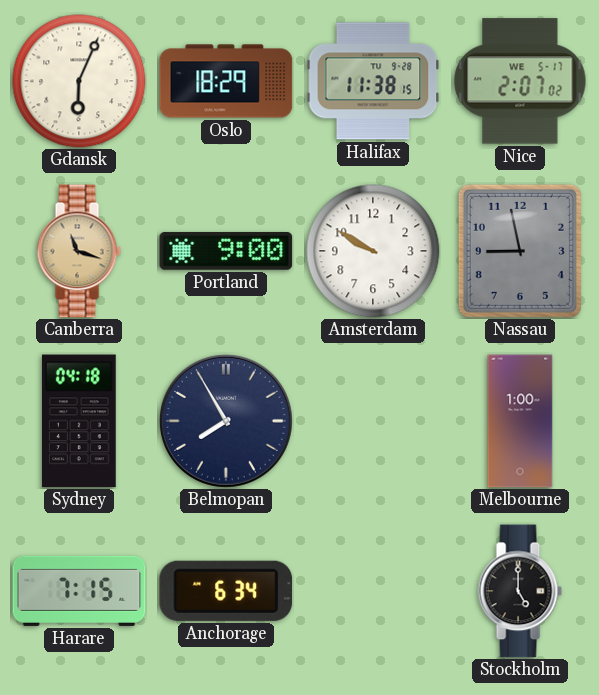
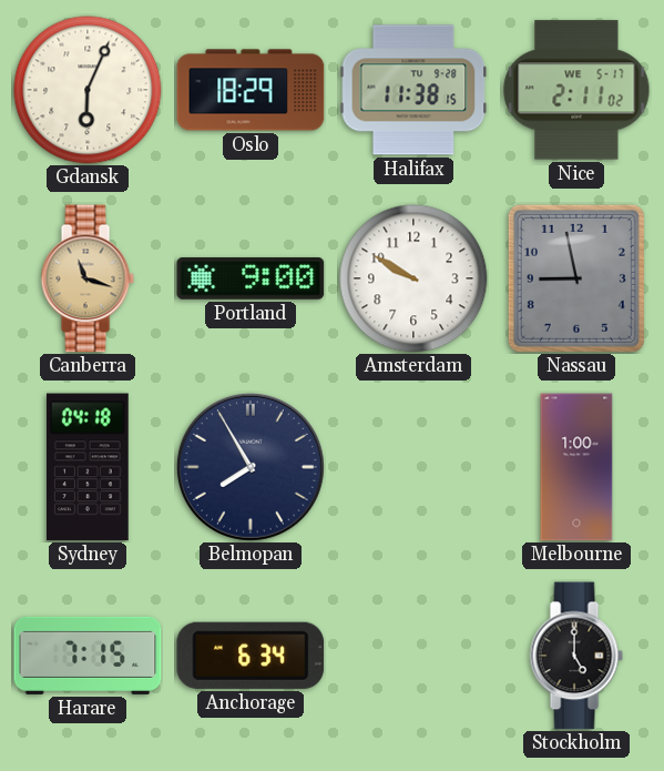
Nice: 2:07 -> 2:11 (576, 90)
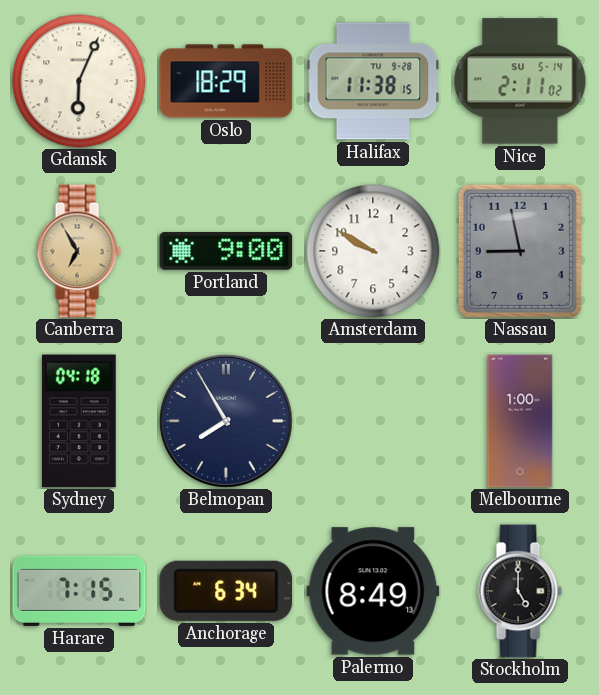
Nice date: WE 5-17 -> SU 5-14 (520, 81)
Canberra: 11:18 -> 6:55 (79, 251)
Palermo: none -> 8:49 (373, 591)
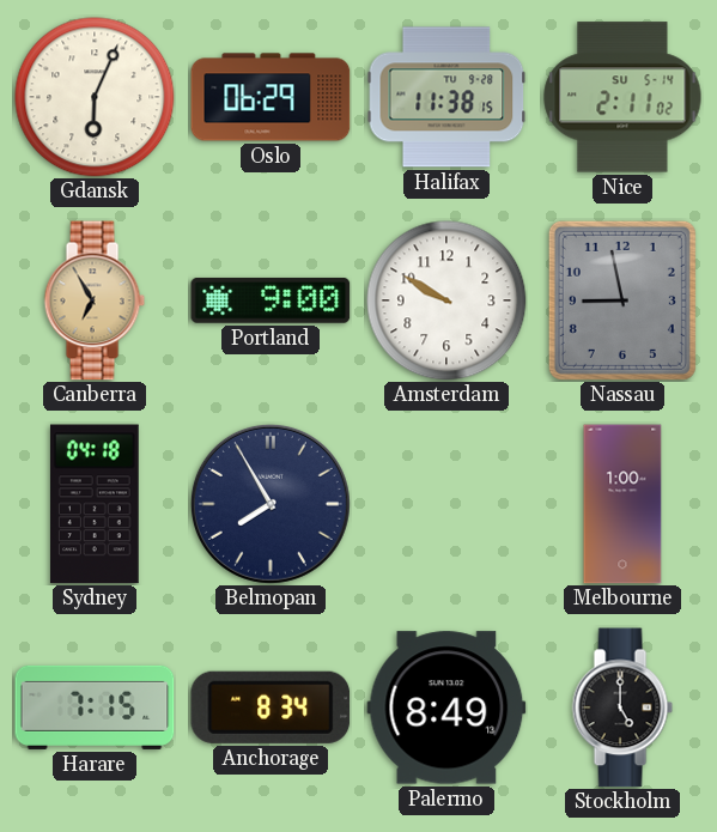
Oslo: 18:29 -> 06:29 (271, 97)
Anchorage: 6:34 -> 8:34 (271, 707)
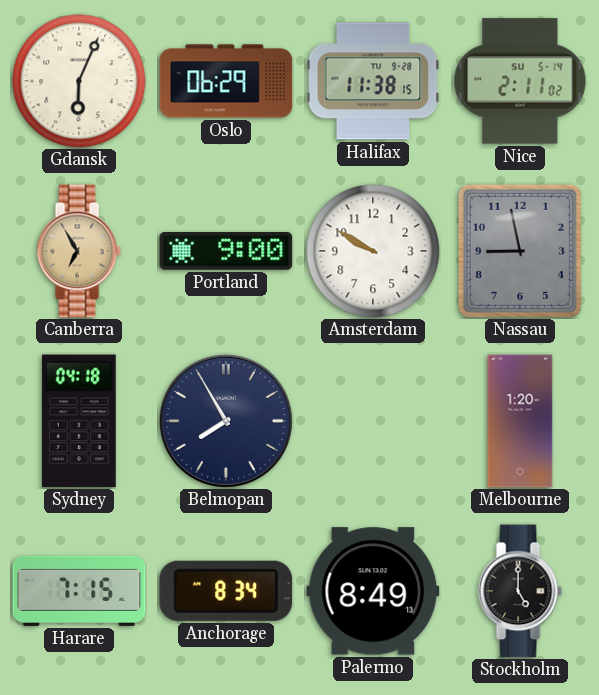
Melbourne: 1:00 -> 1:20 (520, 421)
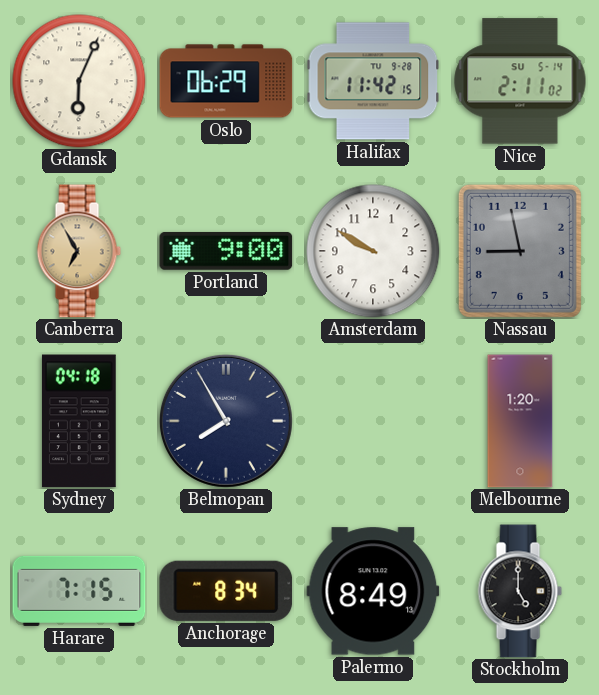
Halifax: 11:38 -> 11:42 (373, 81)
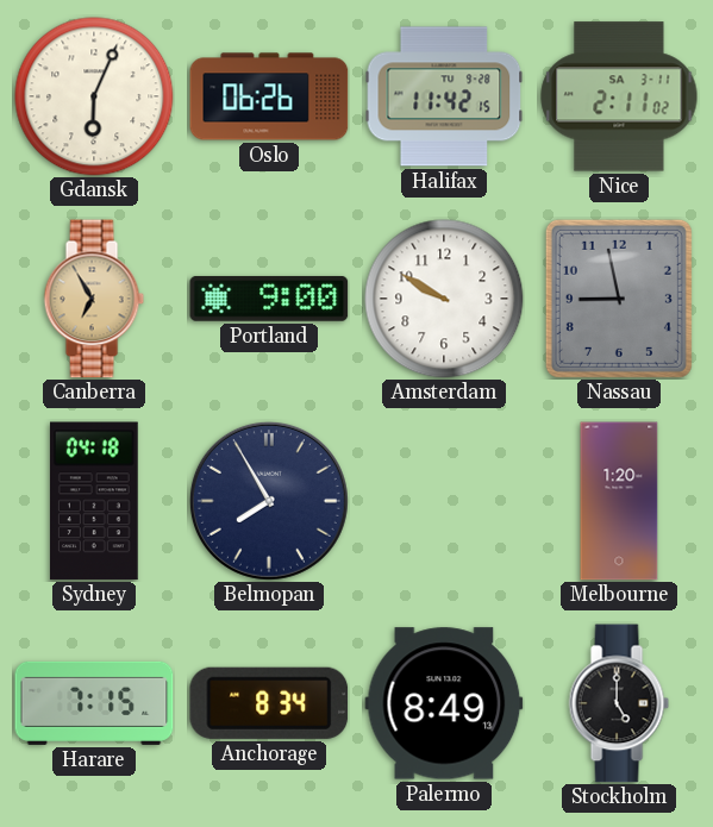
Oslo: 06:29 -> 06:26 (269, 96)
Nice date: SU 5-14 -> SA 3-11 (619, 96)
